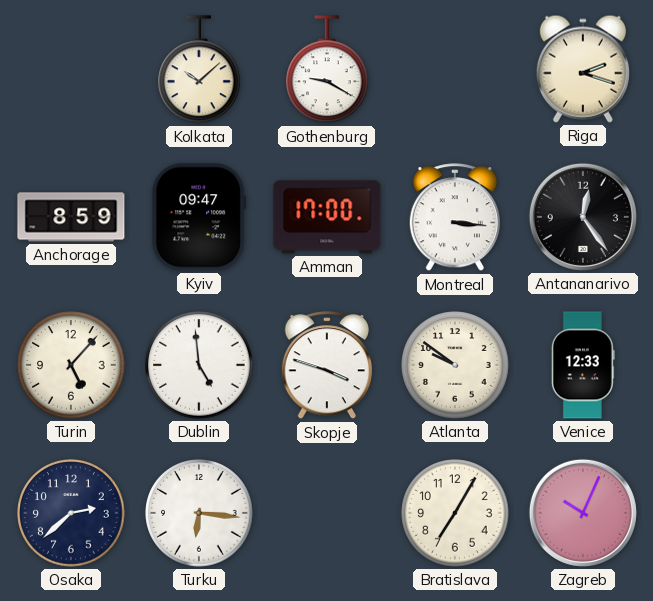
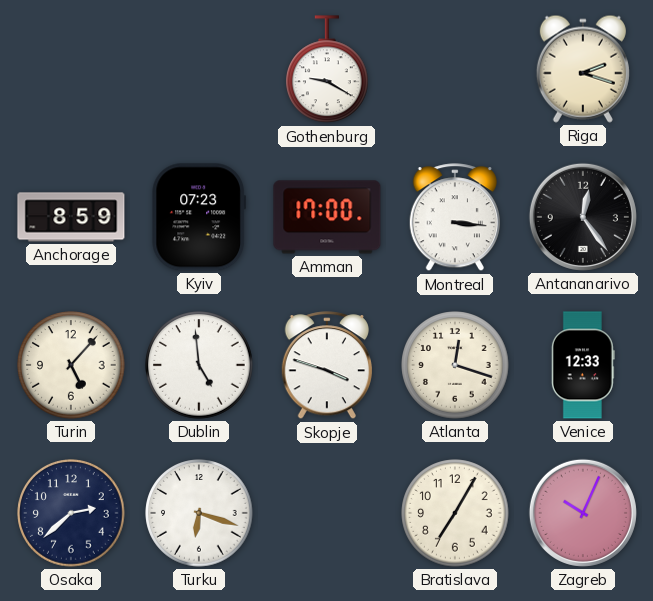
Kolkata: 10:08 -> none (200, 70)
Kyiv: 09:47 -> 07:23 (198, 217)
Atlanta: 9:51 -> 12:18 (455, 365)
Turku: 6:16 -> 6:18 (199, 513)
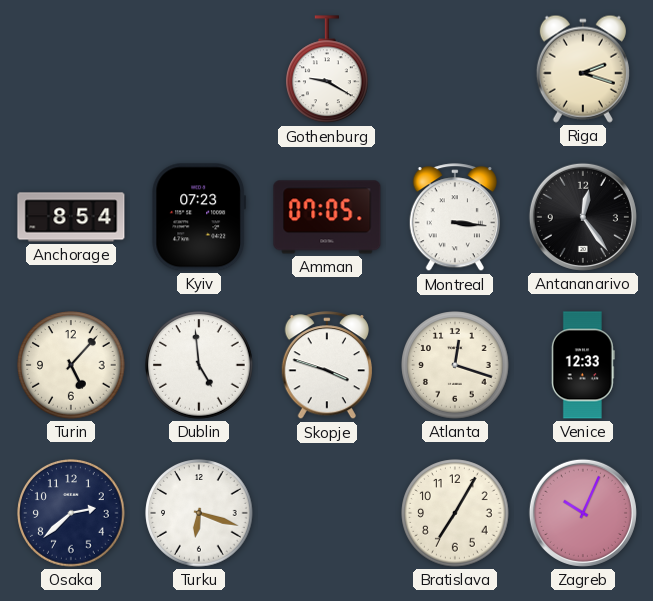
Anchorage: 8:59 -> 8:54 (71, 217)
Amman: 17:00 -> 07:05 (327, 217)
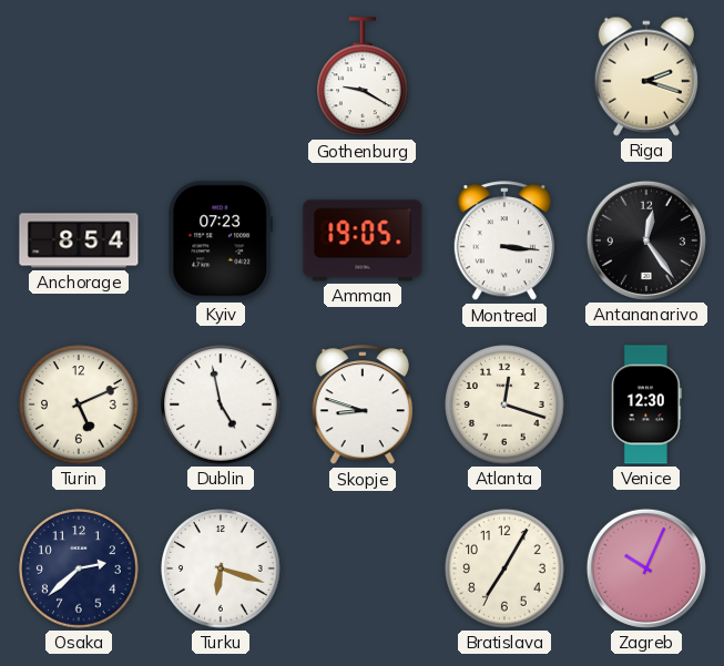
Amman: 07:05 -> 19:05 (363, 240)
Turin: 5:07 -> 5:11 (79, 404)
Dublin: 4:59 -> 4:58 (221, 404)
Skopje: 3:48 -> 8:48 (363, 406)
Venice: 12:33 -> 12:30 (646, 404)
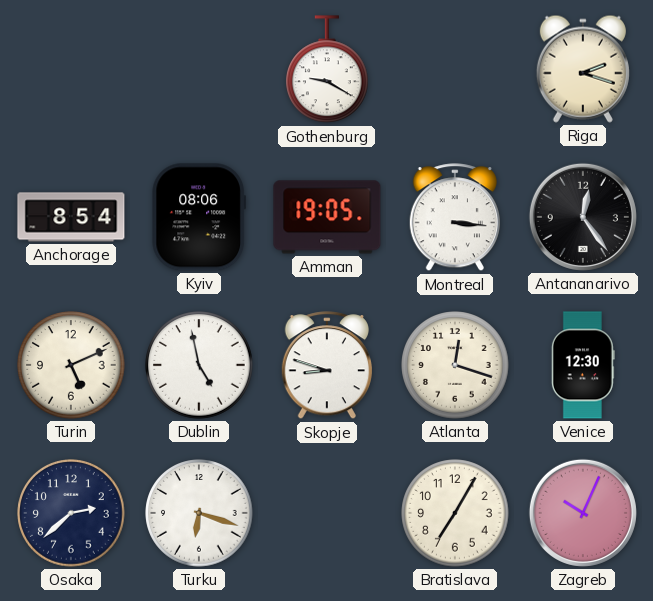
Kyiv: 07:23 -> 08:06 (198, 217)
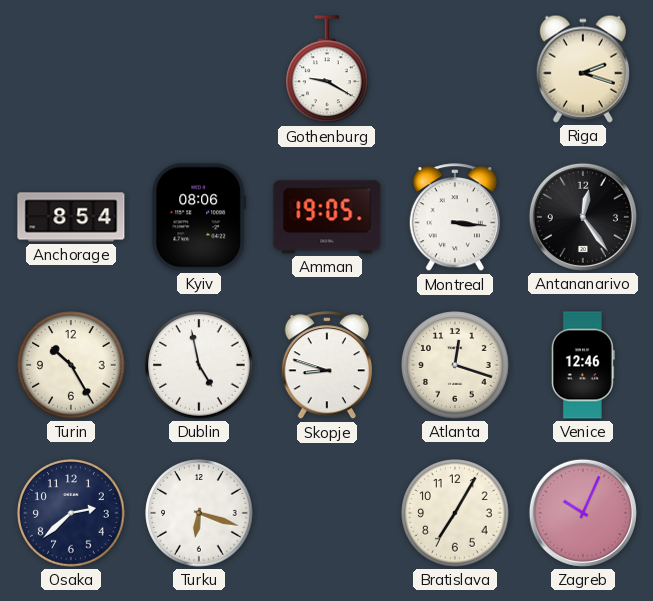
Turin: 5:11 -> 10:25 (71, 365)
Venice: 12:30 -> 12:46 (583, 365)
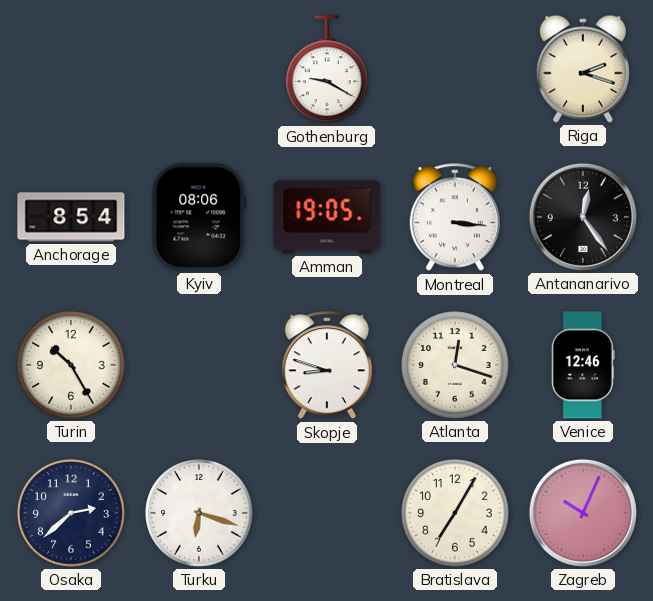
Dublin: 4:58 -> none (199, 365)
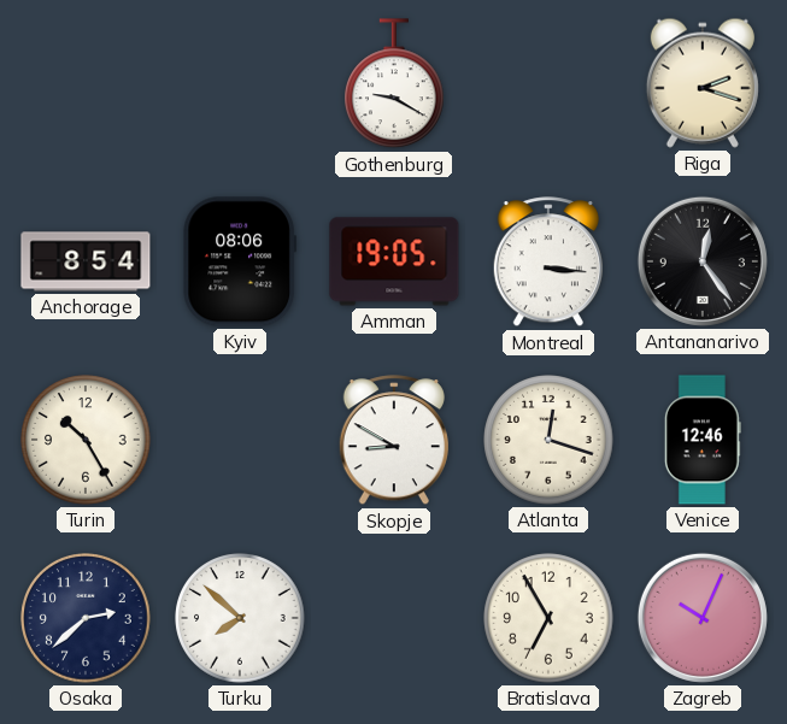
Skopje: 8:48 -> 8:50 (394, 441)
Turku: 6:18 -> 7:52 (240, 618)
Bratislava: 7:05 -> 6:55 (548, 618)
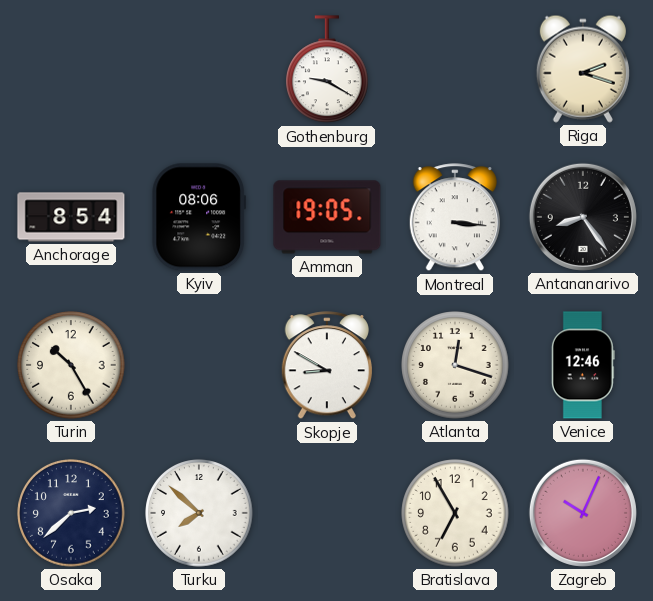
Antananarivo: 12:24 -> 8:24 (583, 217)
